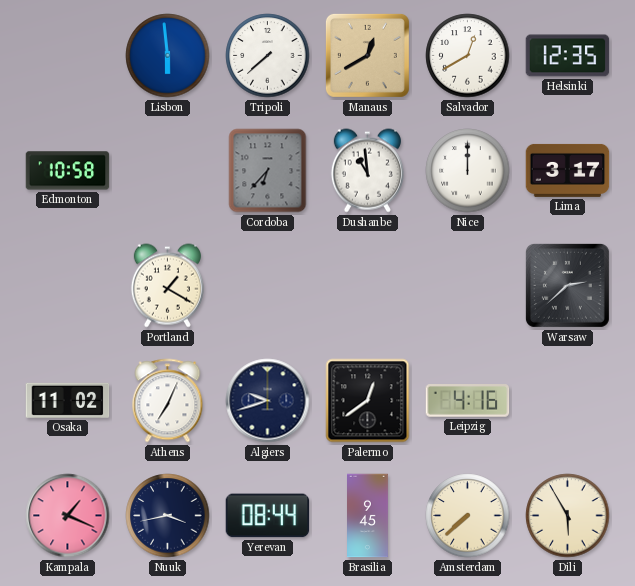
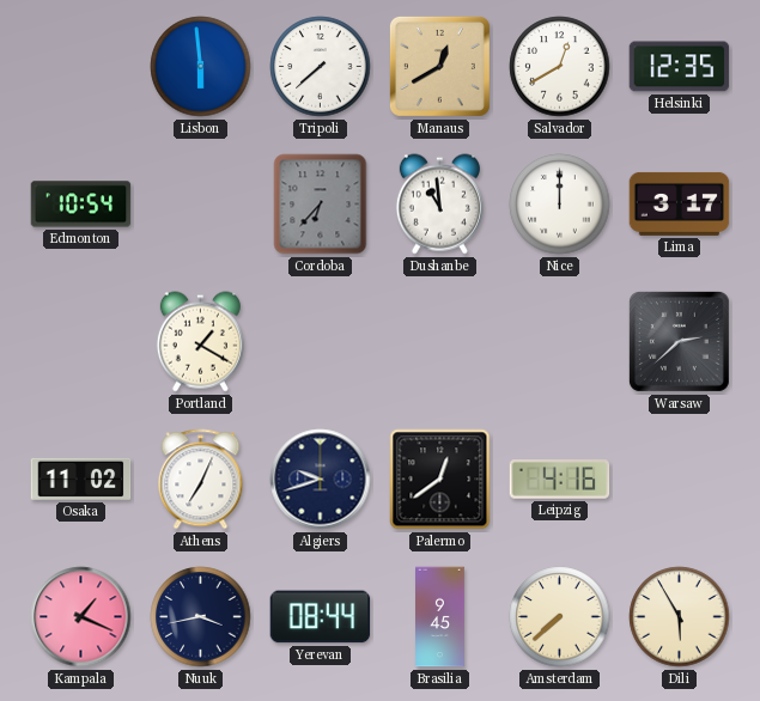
Edmonton: 10:58 -> 10:54 (81, 205)
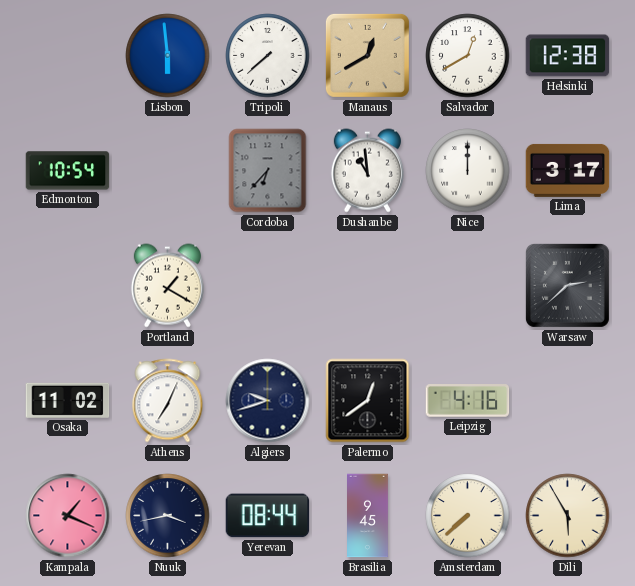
Helsinki: 12:35 -> 12:38 (568, 56)
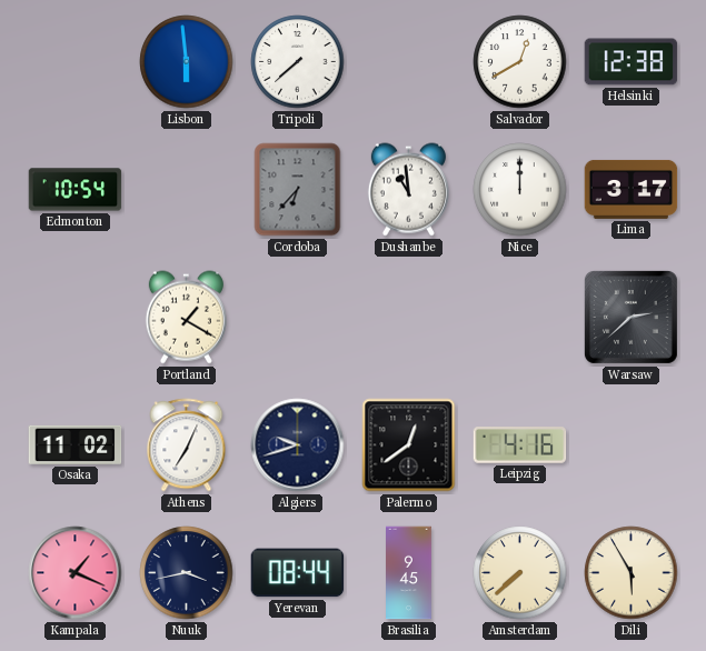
Manaus: 12:40 -> none (367, 55)
